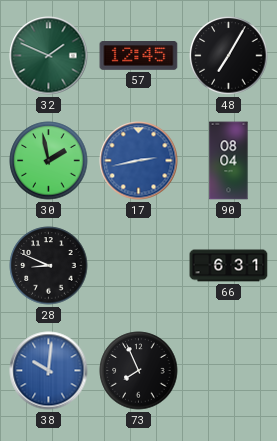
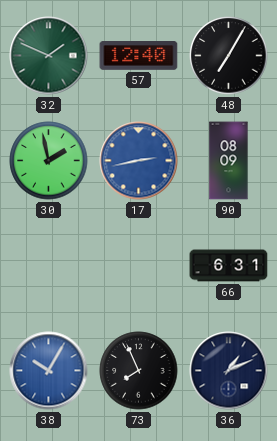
57: 12:45 -> 12:40 (139, 56)
90: 08:04 -> 08:09 (229, 161)
28: 8:49 -> none (49, 266)
38: 10:01 -> 10:05 (49, 371)
36: none -> 1:11 (229, 371)
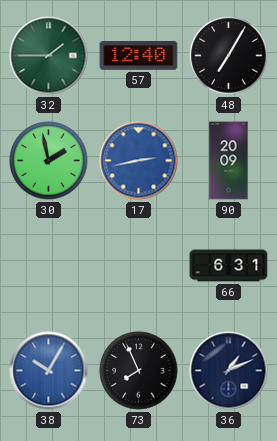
32: 1:49 -> 1:45 (49, 56)
90: 08:09 -> 20:09 (229, 161)
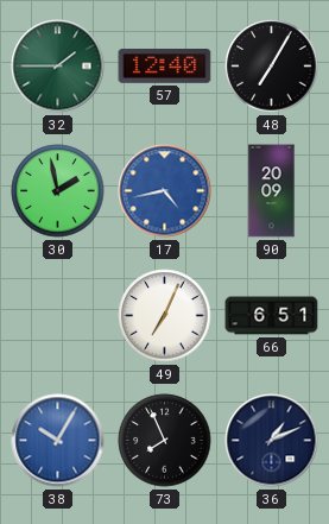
17: 2:43 -> 4:43 (165, 191)
49: none -> 7:04 (165, 316)
66: 6:31 -> 6:51 (272, 316)
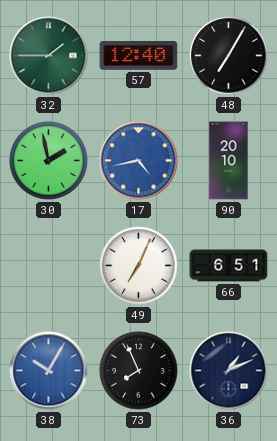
90: 20:09 -> 20:10 (229, 161)
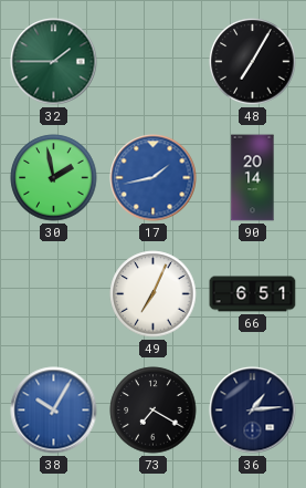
57: 12:40 -> none (139, 56)
17: 4:43 -> 1:43 (154, 178)
90: 20:10 -> 20:14 (253, 178)
73: 7:56 -> 7:20 (154, 411)
36: 1:11 -> 1:14 (253, 411)
